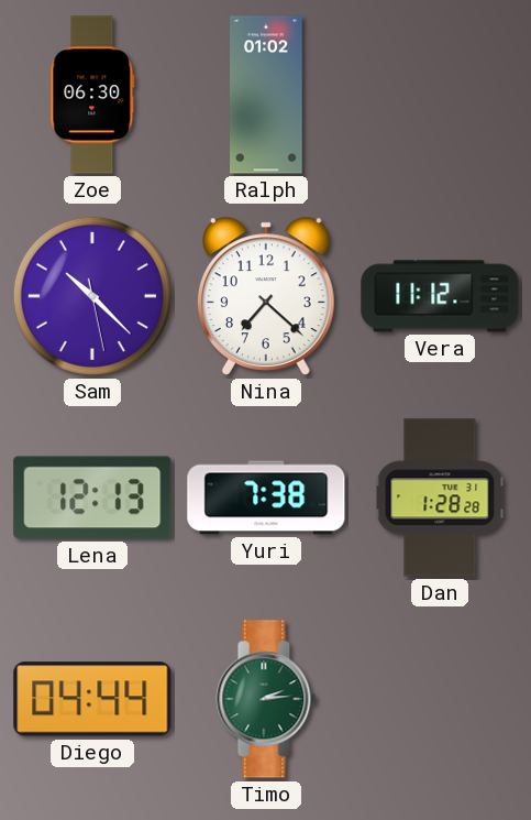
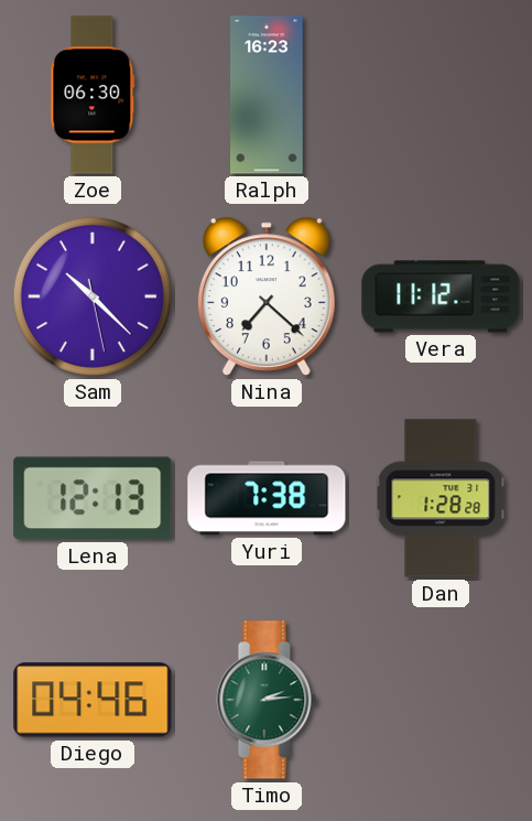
Ralph: 01:02 -> 16:23 (267, 95)
Diego: 04:44 -> 04:46 (93, 700)
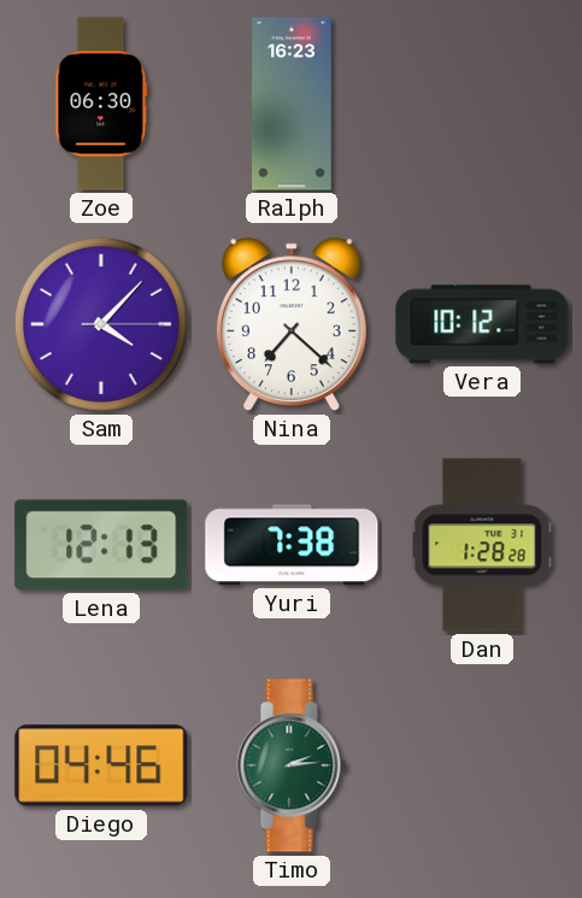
Sam: 10:22 -> 4:07 (101, 324)
Vera: 11:12 -> 10:12 (482, 324)
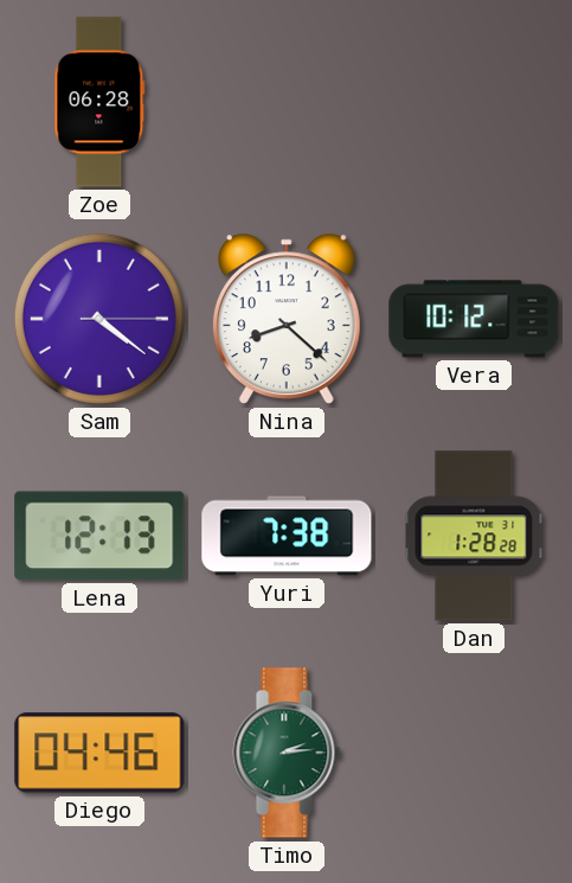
Zoe: 06:30 -> 06:28 (99, 102)
Ralph: 16:23 -> none (292, 104)
Sam: 4:07 -> 4:21 (99, 319)
Nina: 7:22 -> 8:22 (287, 319)
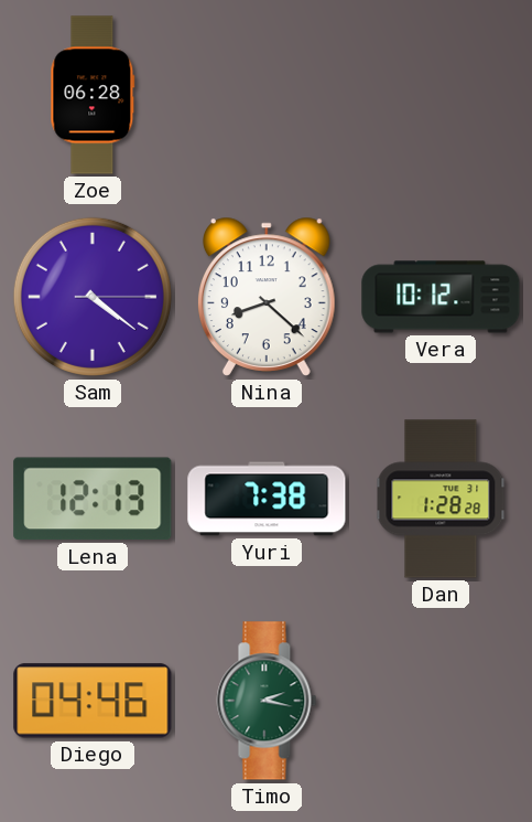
Timo: 2:14 -> 2:17 (267, 701)
